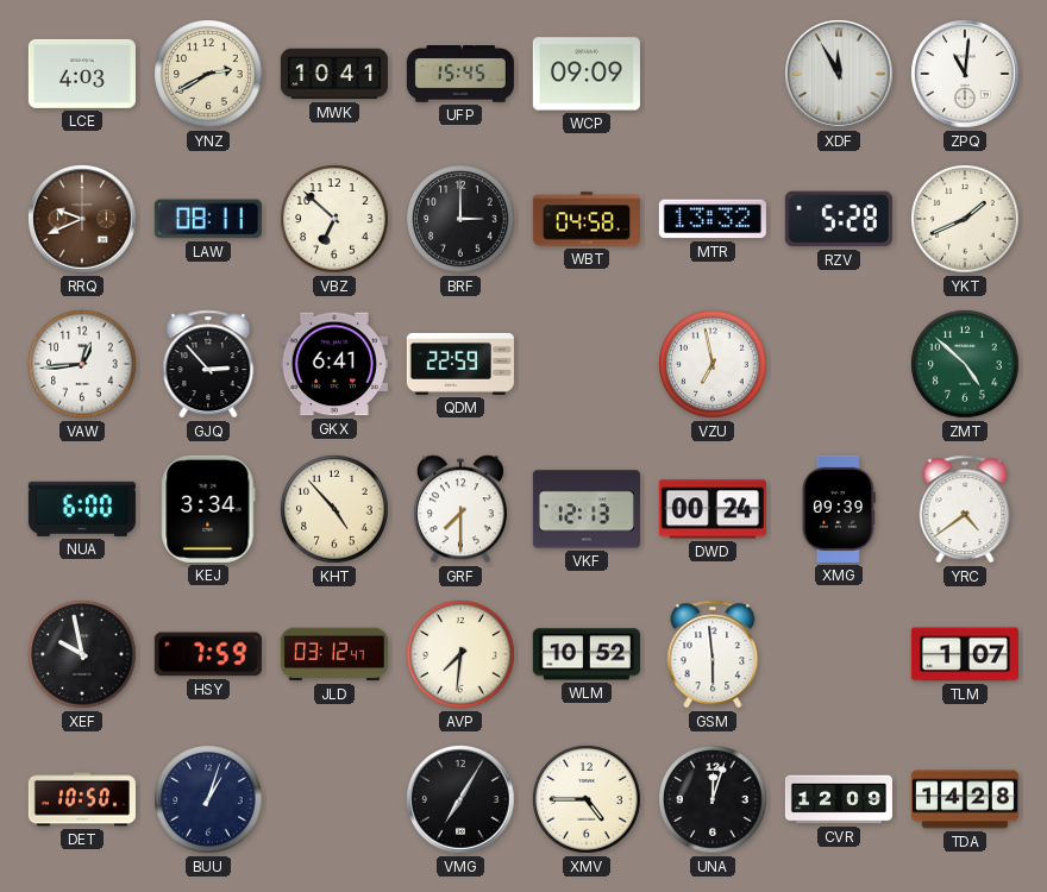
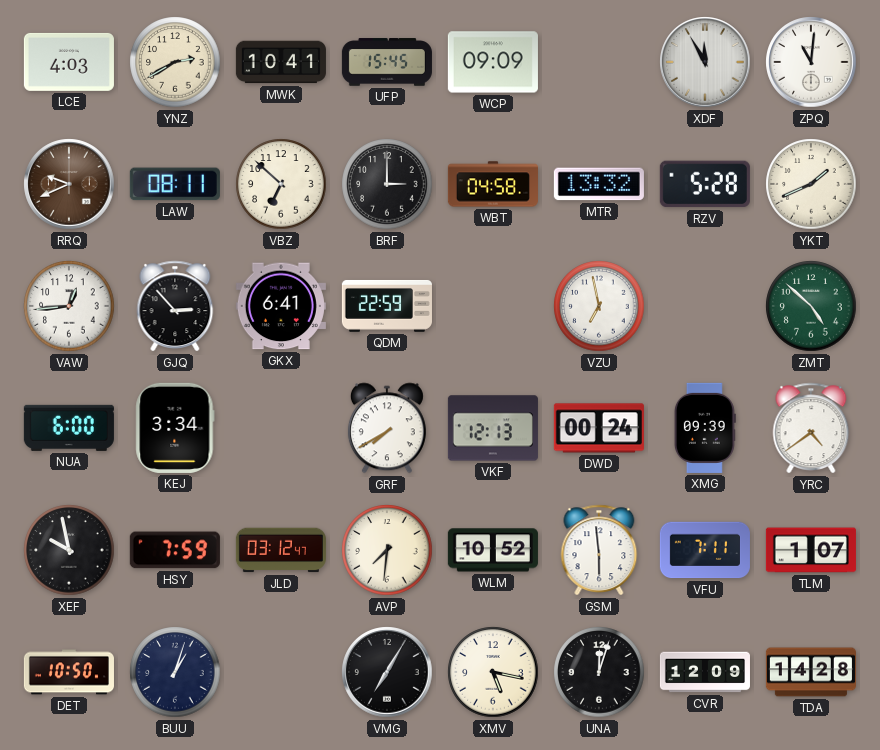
KHT: 4:53 -> none (334, 509)
GRF: 7:30 -> 7:40 (387, 428)
VFU: none -> 7:11 (705, 550)
XMV: 4:45 -> 5:17 (493, 672)
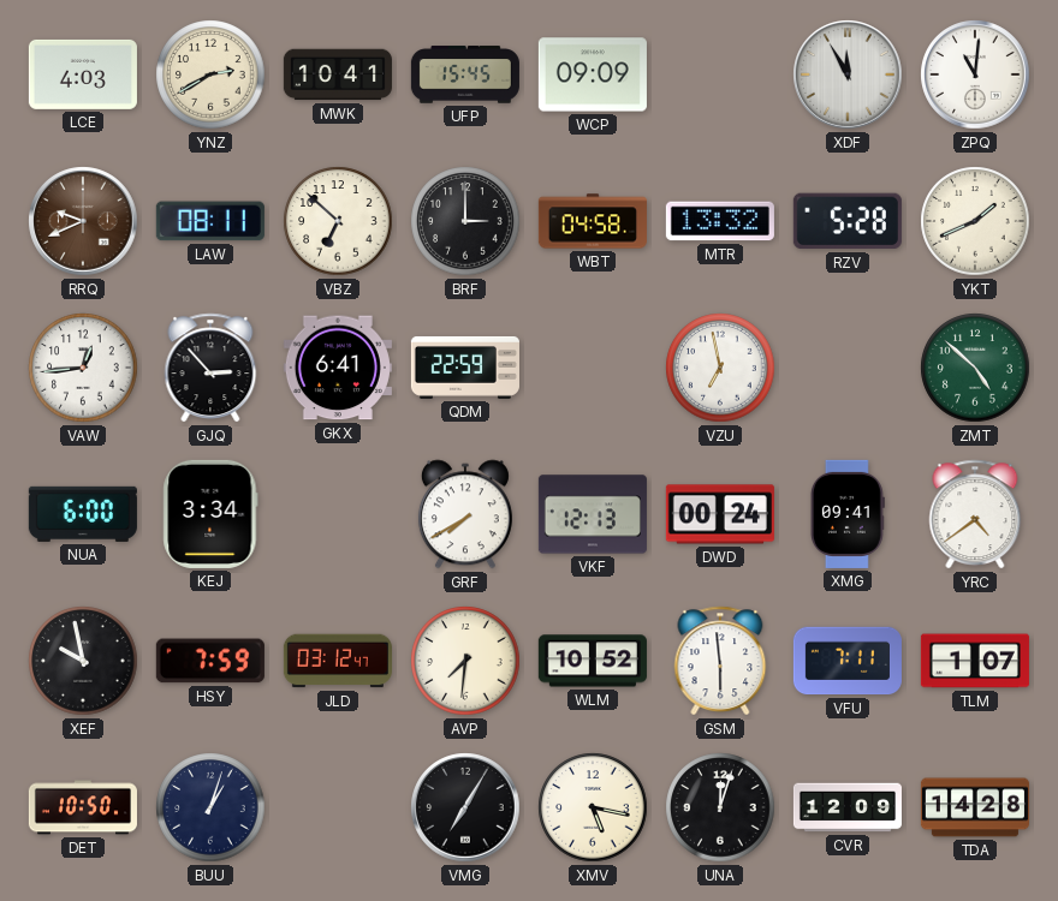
XMG: 09:39 -> 09:41 (848, 514)
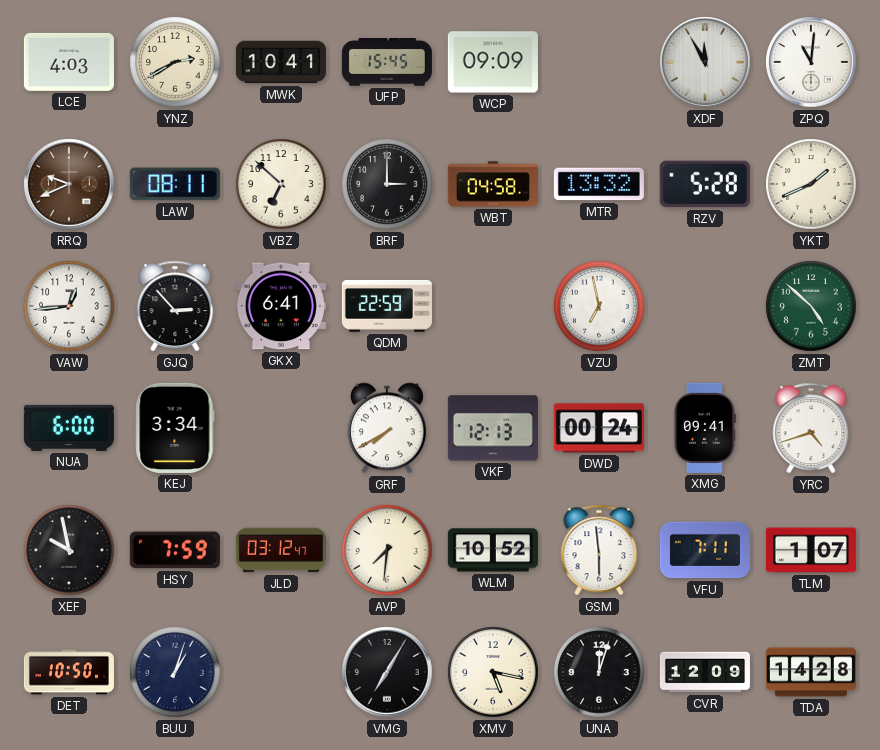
YRC: 4:39 -> 4:42 (811, 428)
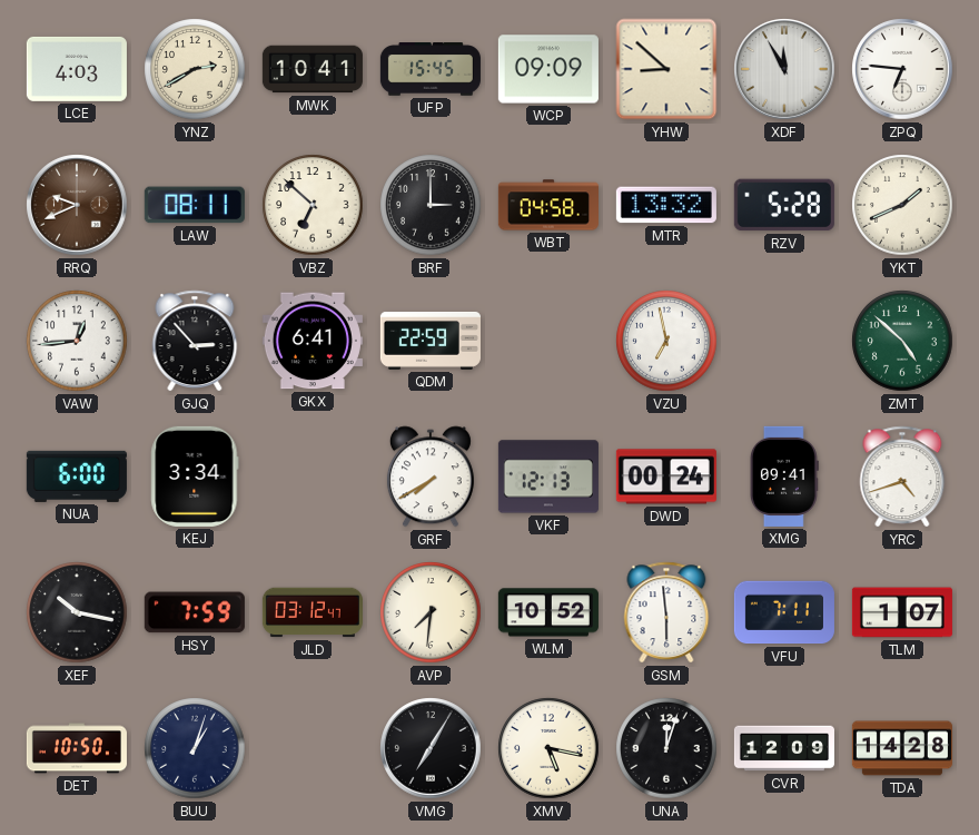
YHW: none -> 8:52 (666, 69)
ZPQ: 11:01 -> 6:46 (902, 69)
XEF: 9:58 -> 10:17 (77, 612)
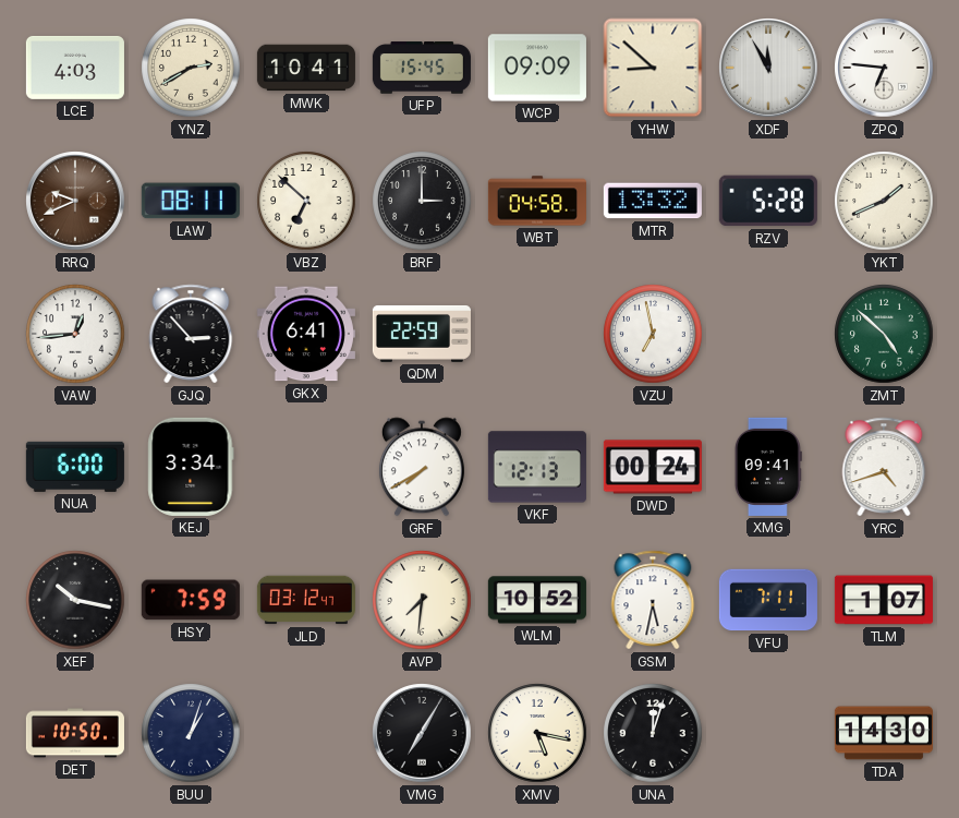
GSM: 5:59 -> 5:32 (653, 600)
CVR: 12:09 -> none (784, 748)
TDA: 14:28 -> 14:30 (884, 733)
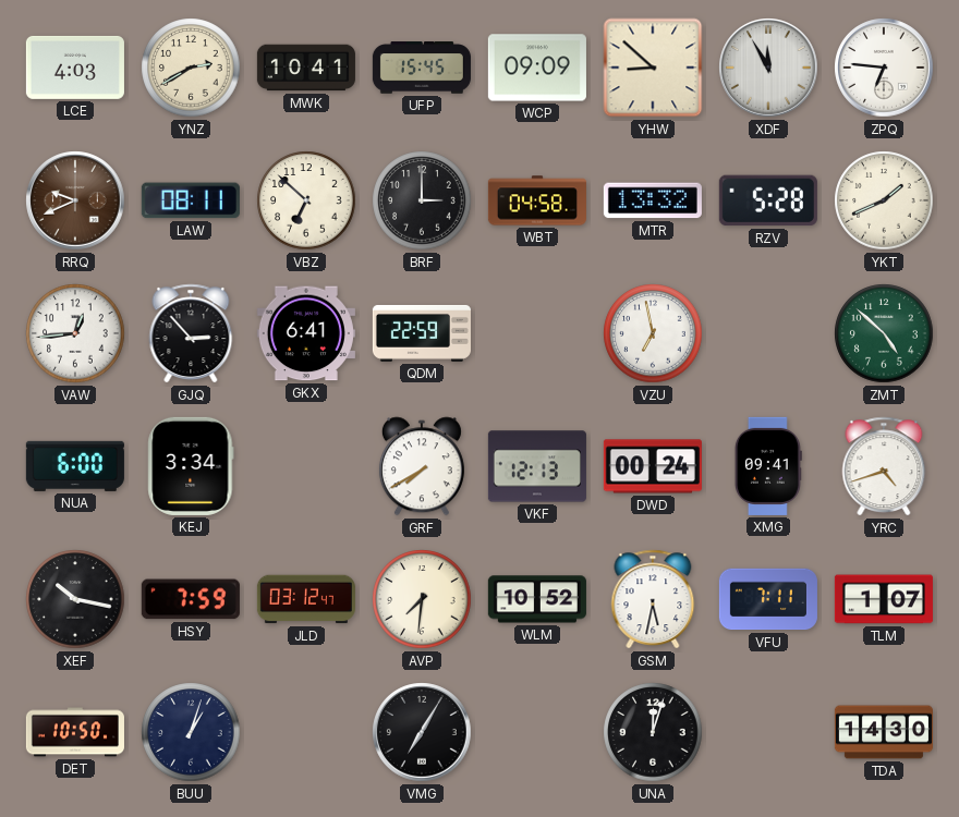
XMV: 5:17 -> none (537, 733)
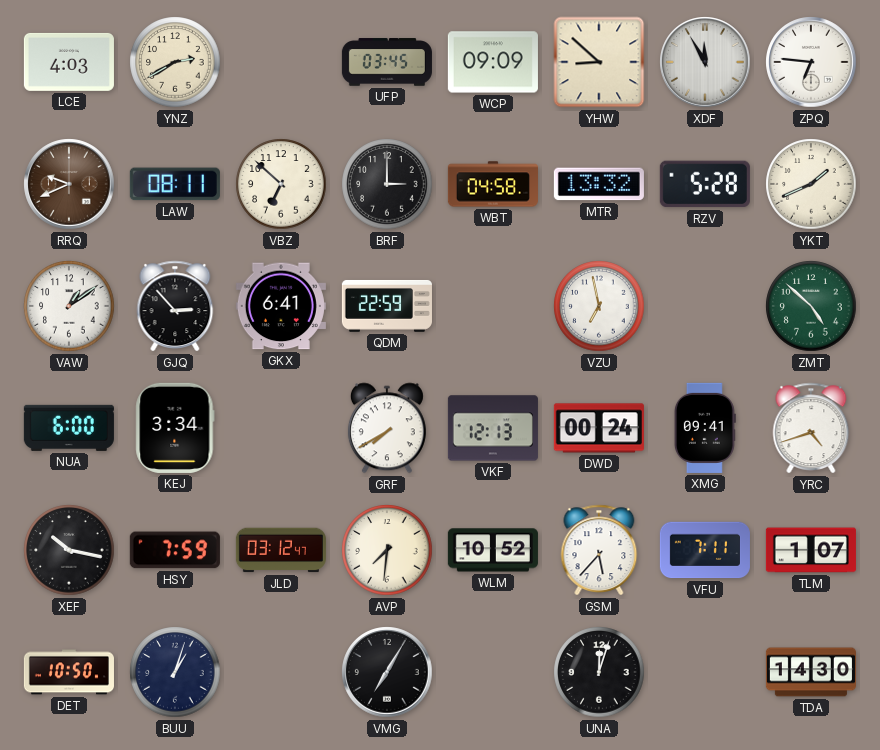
MWK: 10:41 -> none (306, 68)
UFP: 15:45 -> 03:45 (387, 62)
VAW: 12:44 -> 1:09 (69, 306)
GSM: 5:32 -> 5:37 (599, 550)
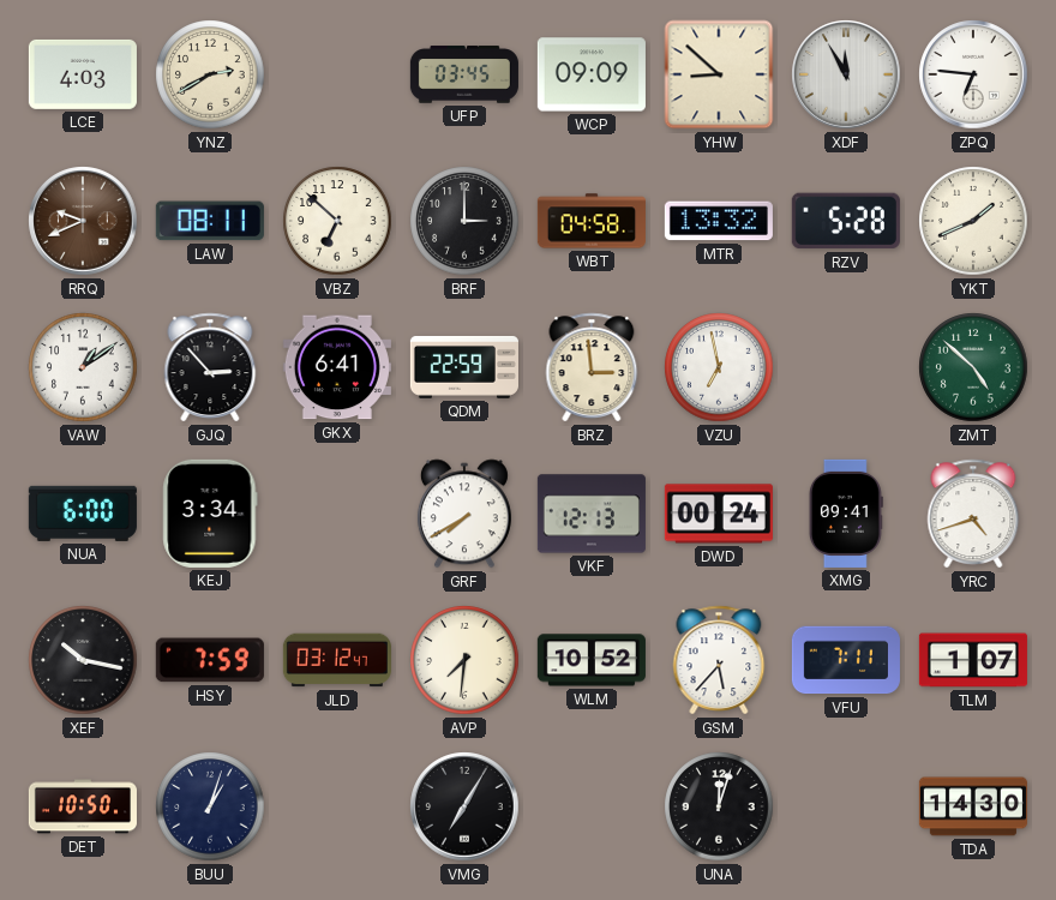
BRZ: none -> 2:59 (592, 367)
